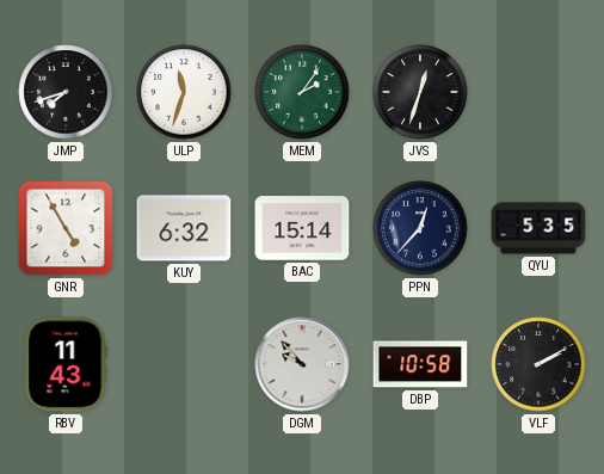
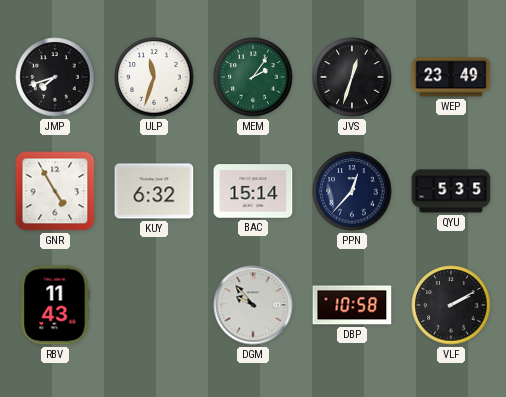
WEP: none -> 23:49 (451, 77)
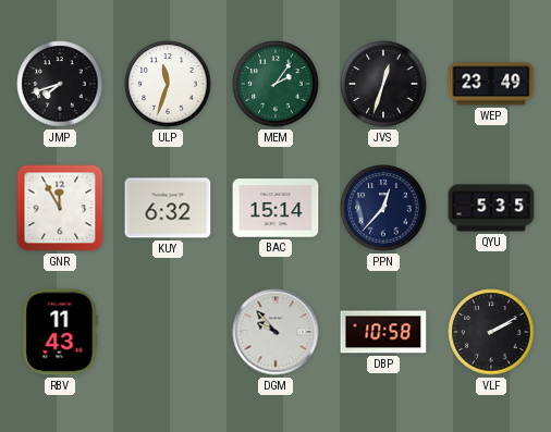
GNR: 4:55 -> 11:55 (60, 208)
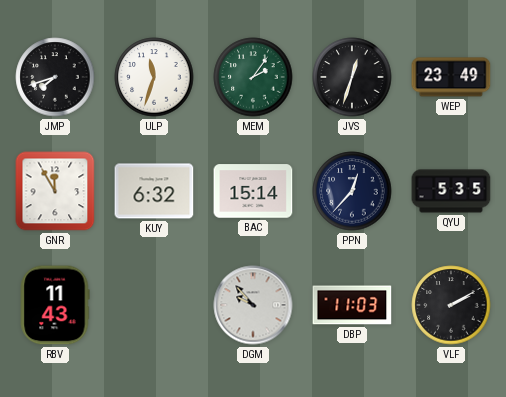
DBP: 10:58 -> 11:03 (352, 305)
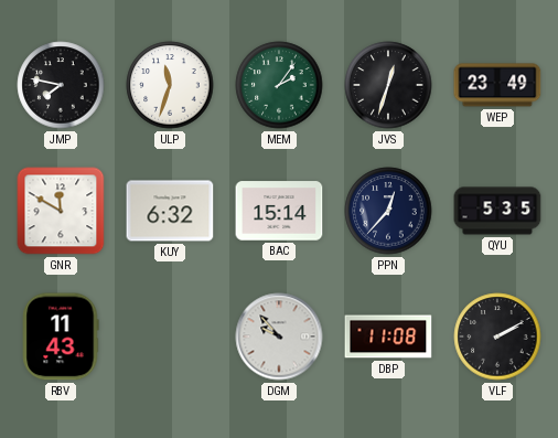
JMP: 7:42 -> 7:47 (61, 85)
GNR: 11:55 -> 11:50 (61, 211)
DBP: 11:03 -> 11:08 (388, 336)
